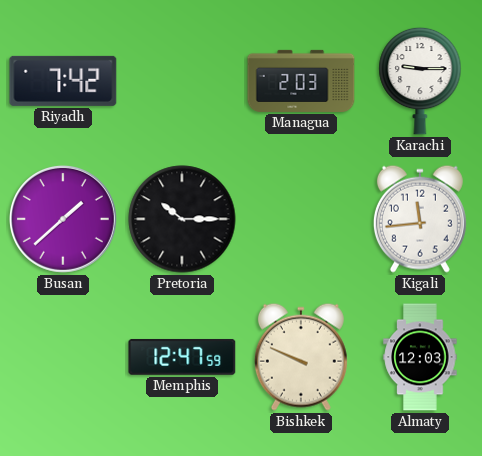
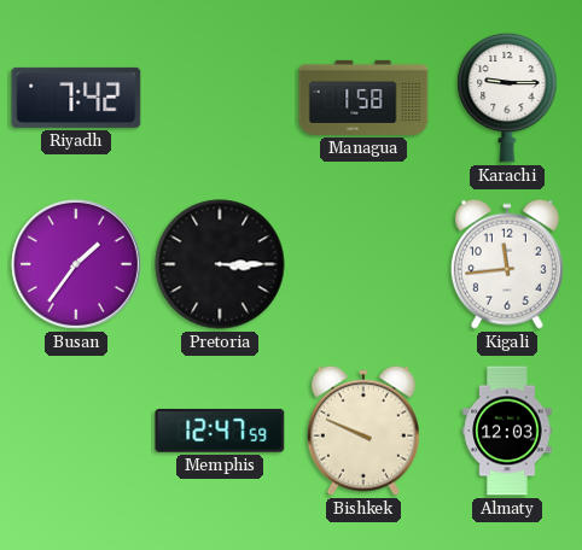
Managua: 2:03 -> 1:58 (363, 98)
Busan: 1:38 -> 1:36 (76, 264)
Pretoria: 10:15 -> 3:15 (220, 264)
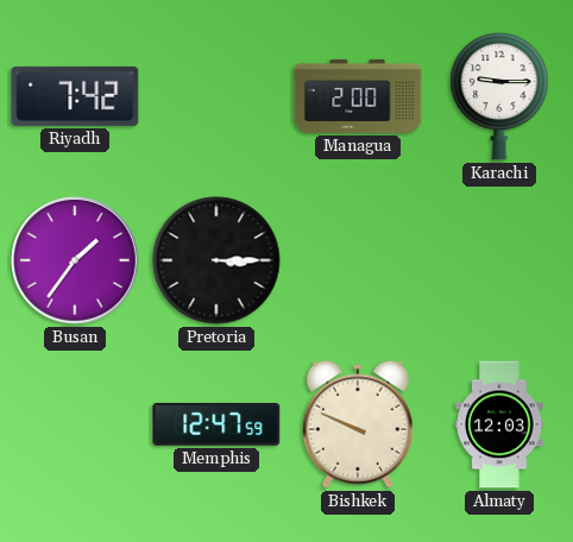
Managua: 1:58 -> 2:00 (358, 96)
Kigali: 11:44 -> none (507, 264)
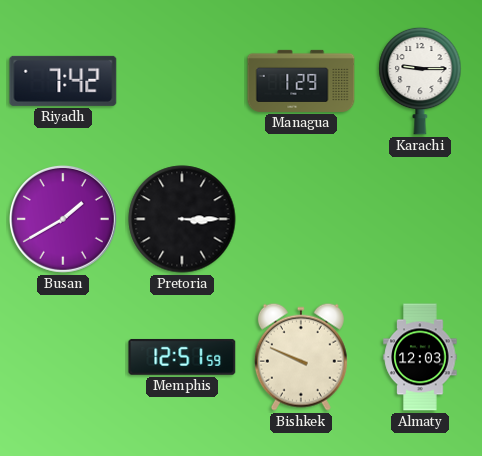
Managua: 2:00 -> 1:29 (301, 81)
Busan: 1:36 -> 1:40 (63, 219)
Memphis: 12:47 -> 12:51 (182, 357)
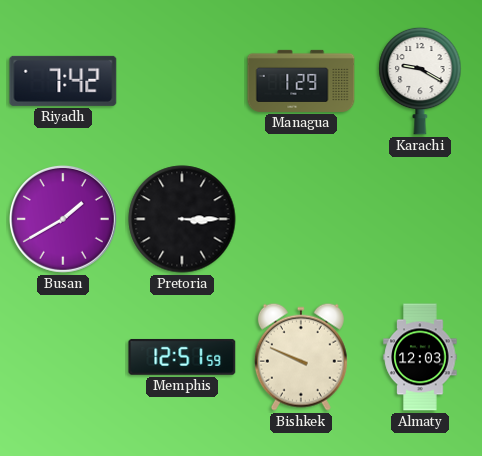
Karachi: 9:15 -> 9:20 (420, 81)
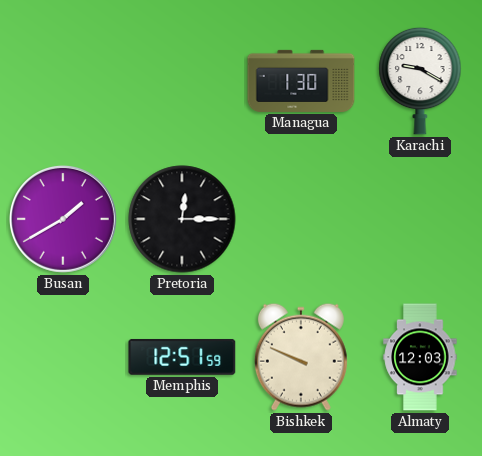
Riyadh: 7:42 -> none (63, 81)
Managua: 1:29 -> 1:30 (301, 81)
Pretoria: 3:15 -> 12:15 (182, 219)
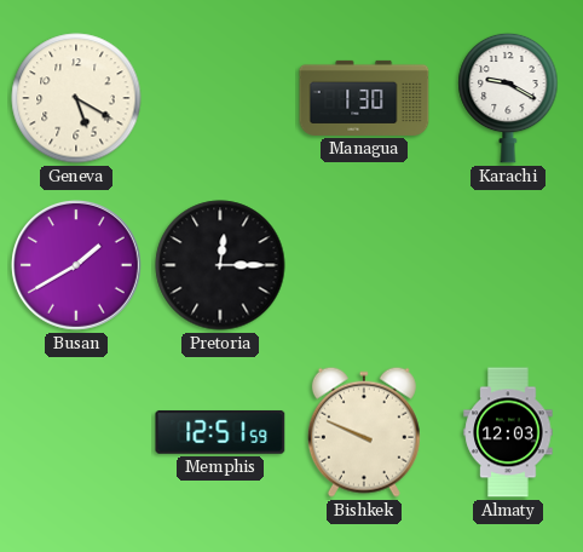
Geneva: none -> 5:20 (76, 98)
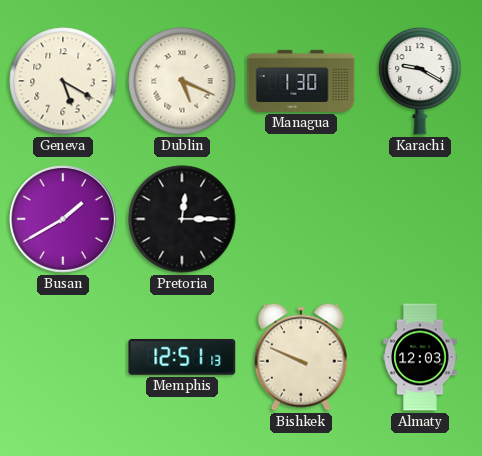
Dublin: none -> 5:19 (182, 81)
Memphis: 12:51:59 -> 12:51:13 (182, 357)
